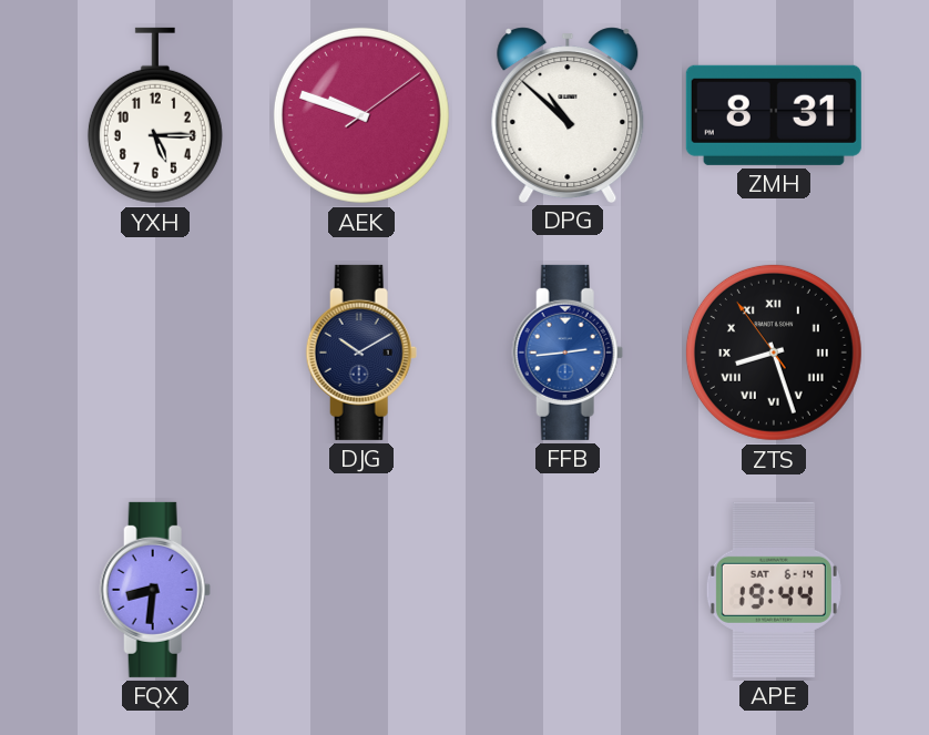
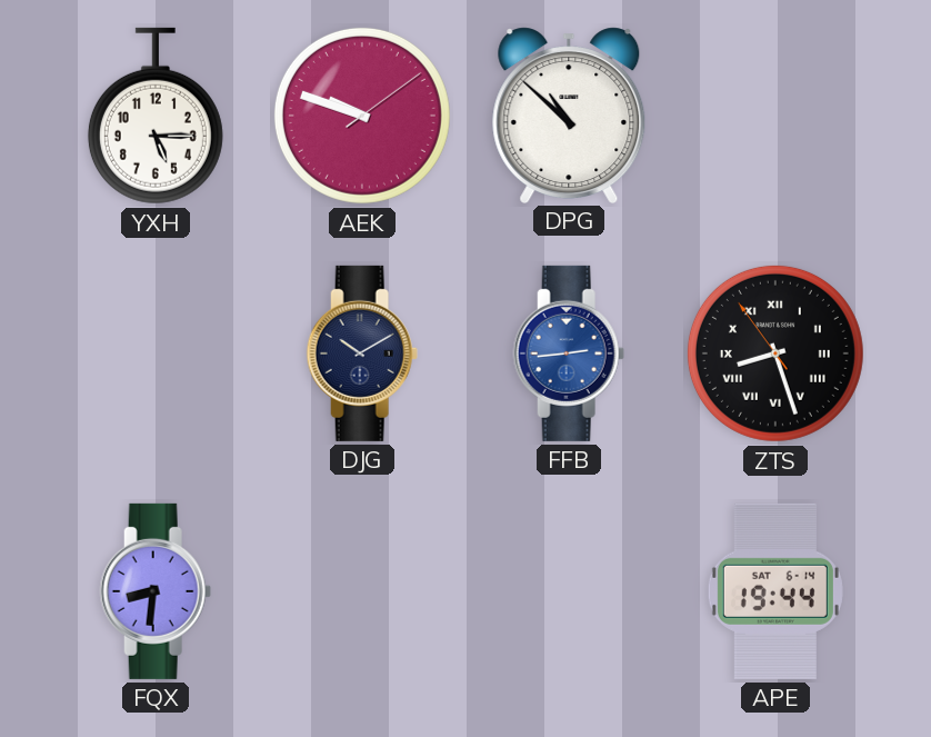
ZMH: 8:31 -> none (774, 115)
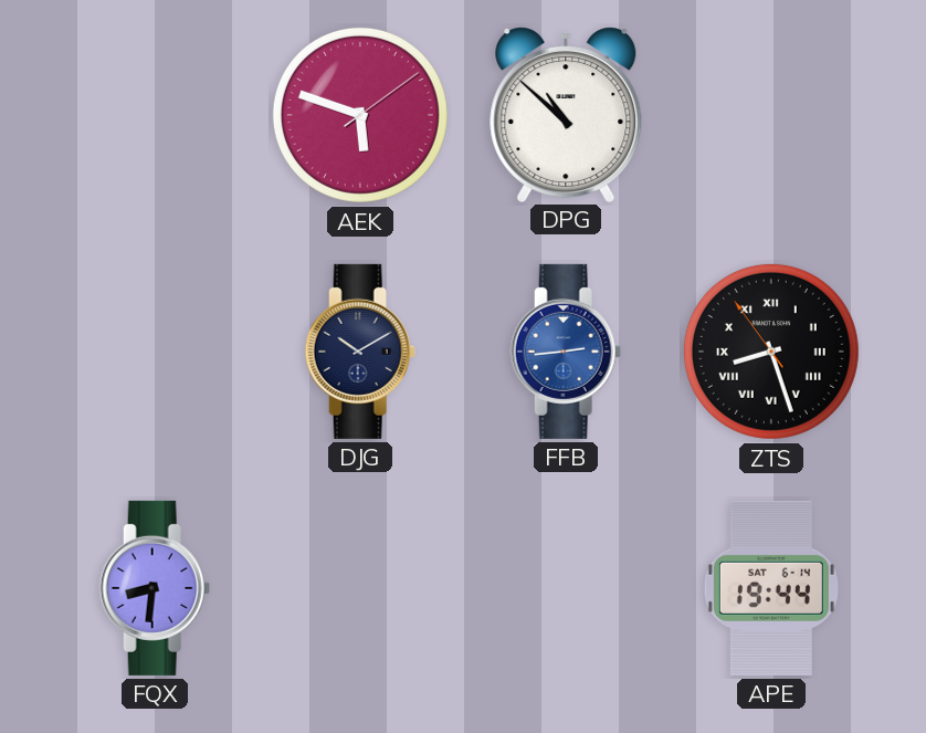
YXH: 5:15 -> none (156, 116)
AEK: 9:48 -> 5:48 (360, 115)
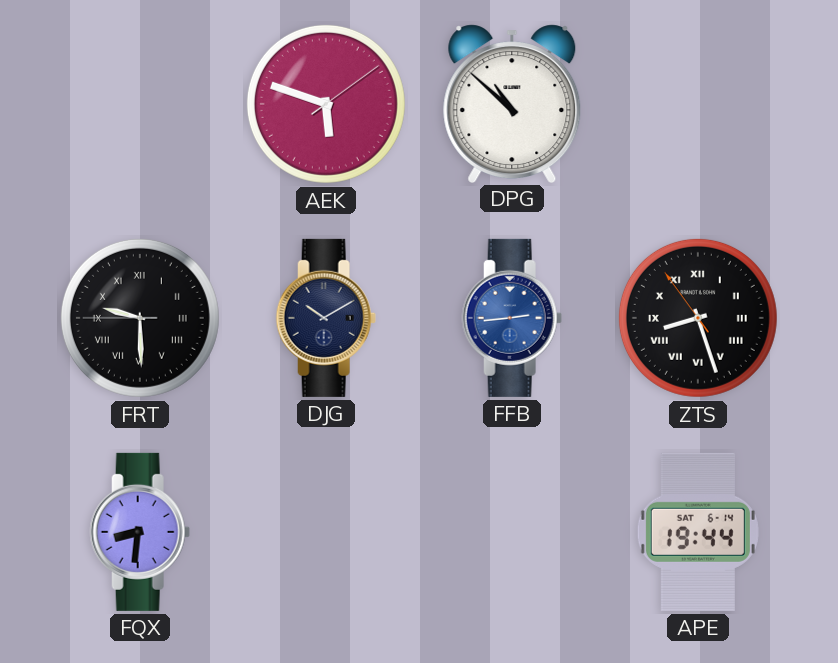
FRT: none -> 9:29 (140, 318)
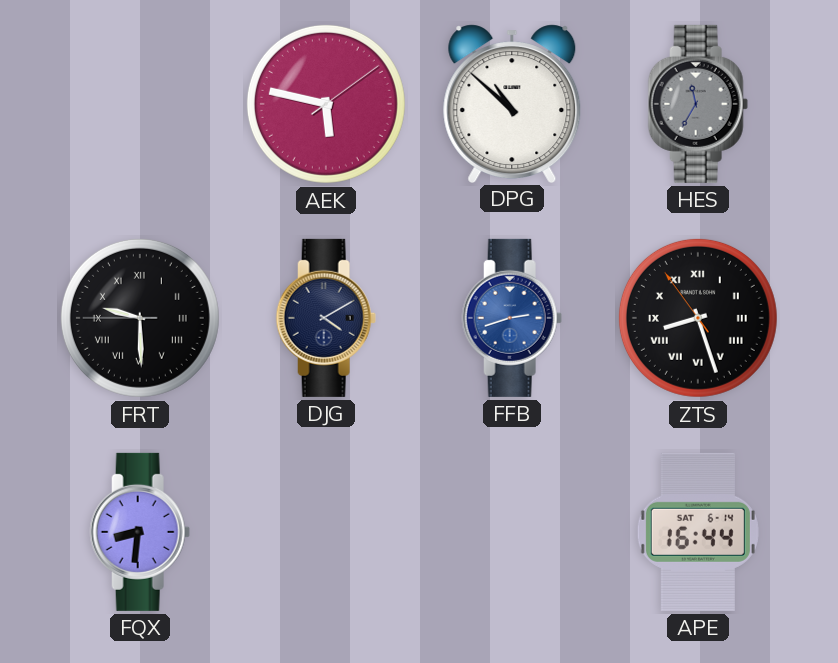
AEK: 5:48 -> 5:47 (326, 104)
HES: none -> 11:35 (698, 104)
DJG: 10:10 -> 4:10 (326, 318)
FFB: 2:44 -> 2:42 (512, 318)
APE: 19:44 -> 16:44 (698, 532)
